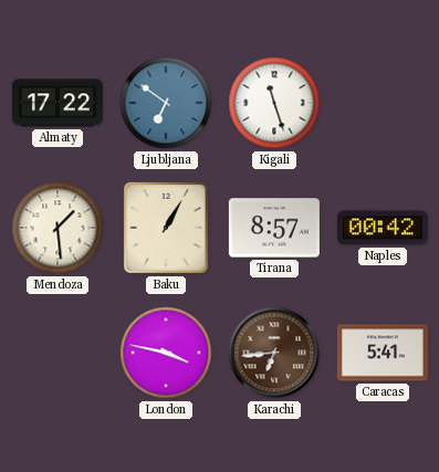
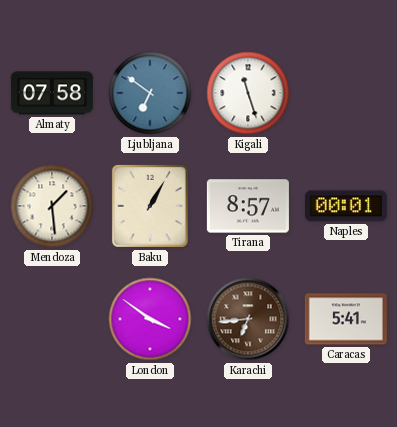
Almaty: 17:22 -> 07:58 (52, 93)
Naples: 00:42 -> 00:01 (346, 206)
London: 3:47 -> 3:51 (150, 319)
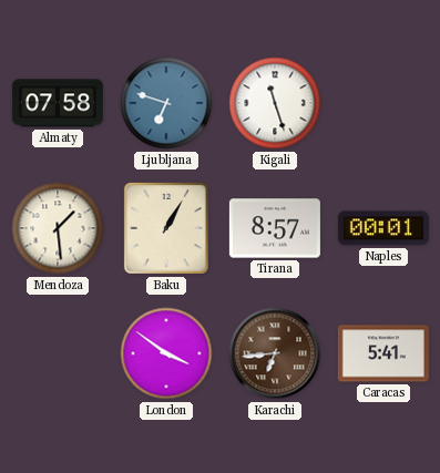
Ljubljana: 6:51 -> 6:48 (166, 103)
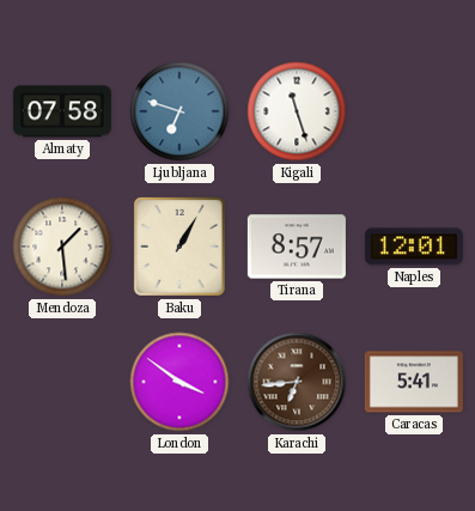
Naples: 00:01 -> 12:01 (414, 247)
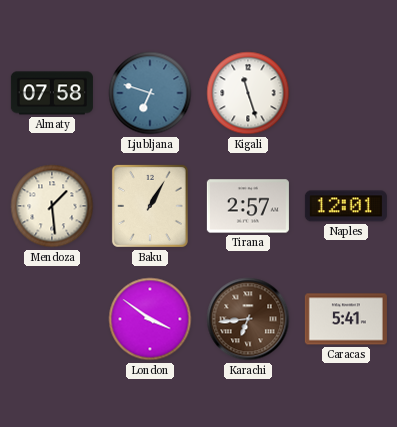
Tirana: 8:57 -> 2:57 (248, 206)
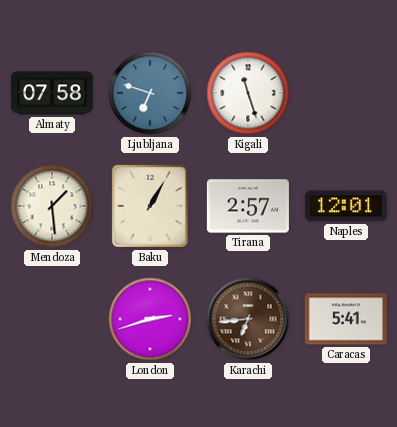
London: 3:51 -> 2:42 (150, 319)
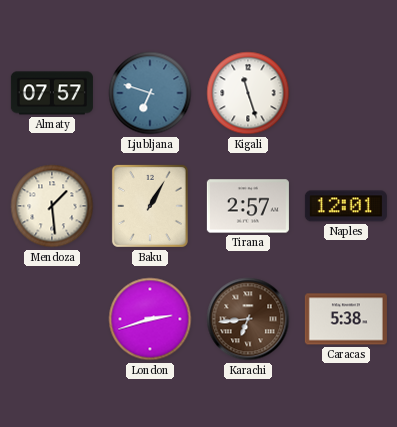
Almaty: 07:58 -> 07:57 (52, 93)
Caracas: 5:41 -> 5:38 (346, 319)
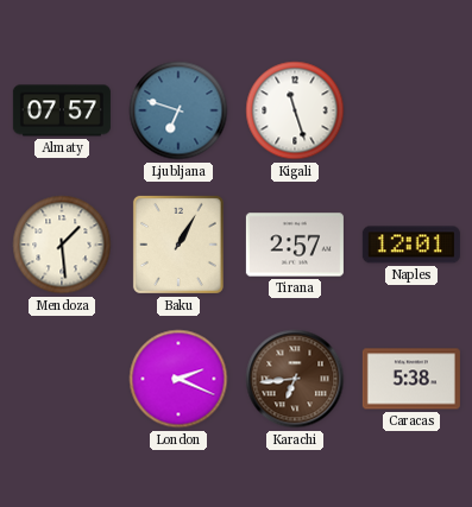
London: 2:42 -> 2:19 (178, 379)
